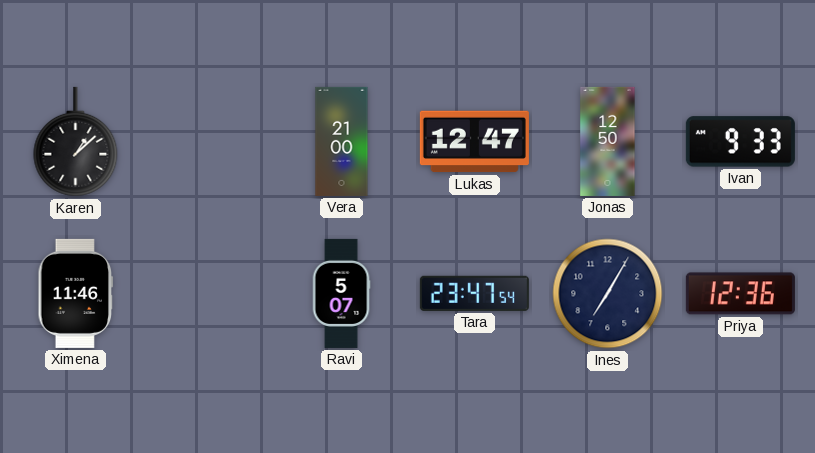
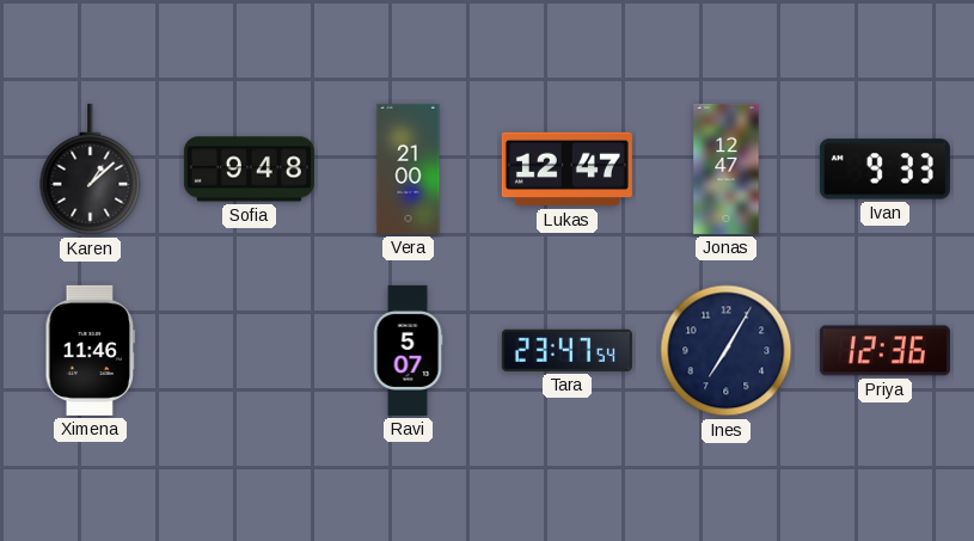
Sofia: none -> 9:48 (249, 170)
Jonas: 12:50 -> 12:47 (727, 168)
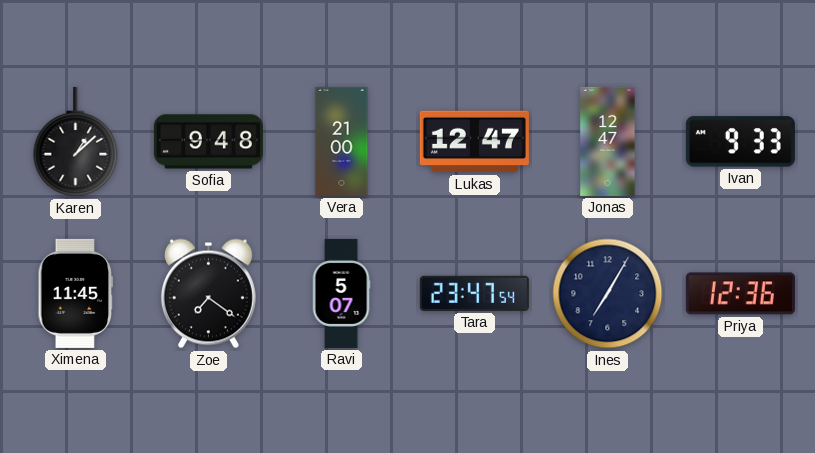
Ximena: 11:46 -> 11:45 (76, 293)
Zoe: none -> 7:21 (208, 294)
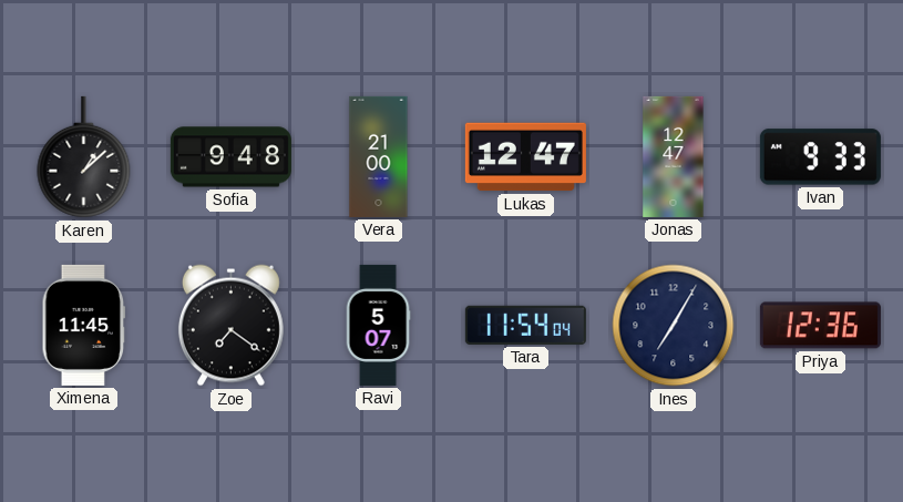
Tara: 23:47 -> 11:54 (525, 325)
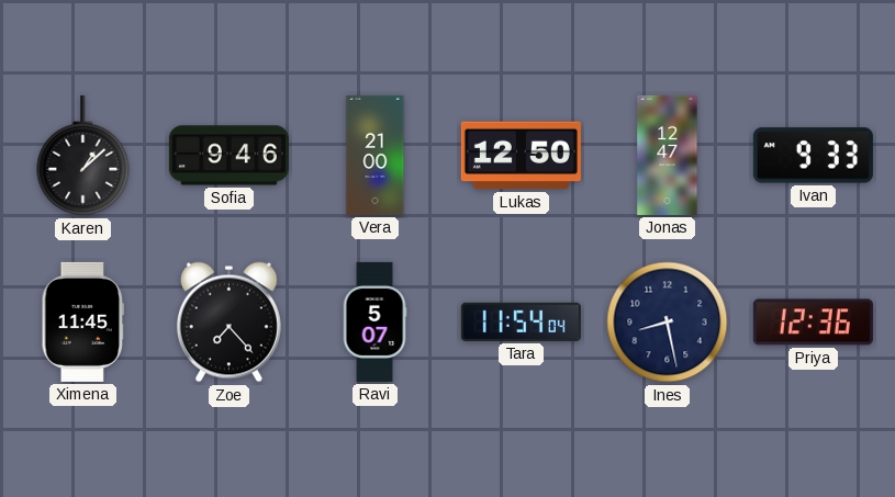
Sofia: 9:48 -> 9:46 (228, 156)
Lukas: 12:47 -> 12:50 (521, 156)
Zoe: 7:21 -> 7:23 (228, 323)
Ines: 7:05 -> 8:28 (668, 323)
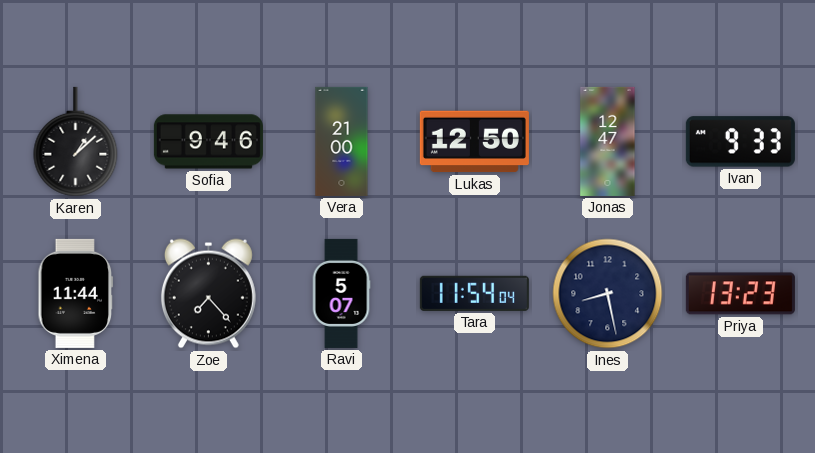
Ximena: 11:45 -> 11:44 (76, 293)
Priya: 12:36 -> 13:23 (740, 294)
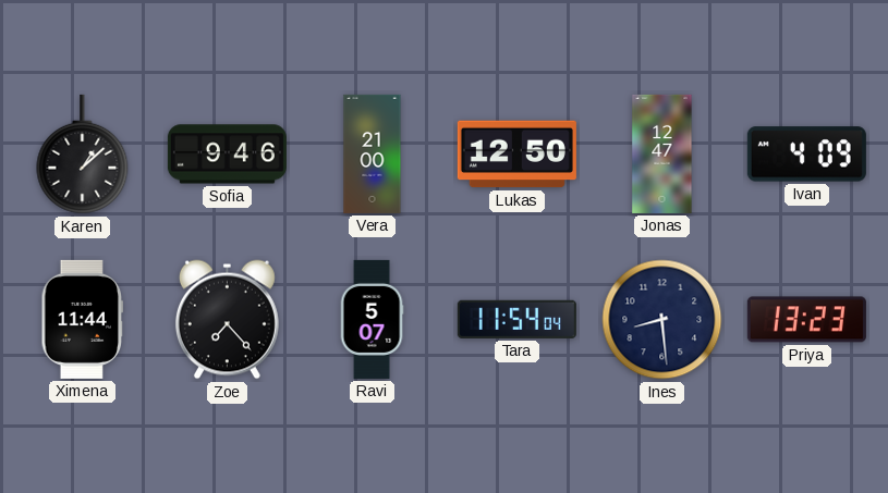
Ivan: 9:33 -> 4:09 (806, 155)
Ines: 8:28 -> 8:29 (662, 320)
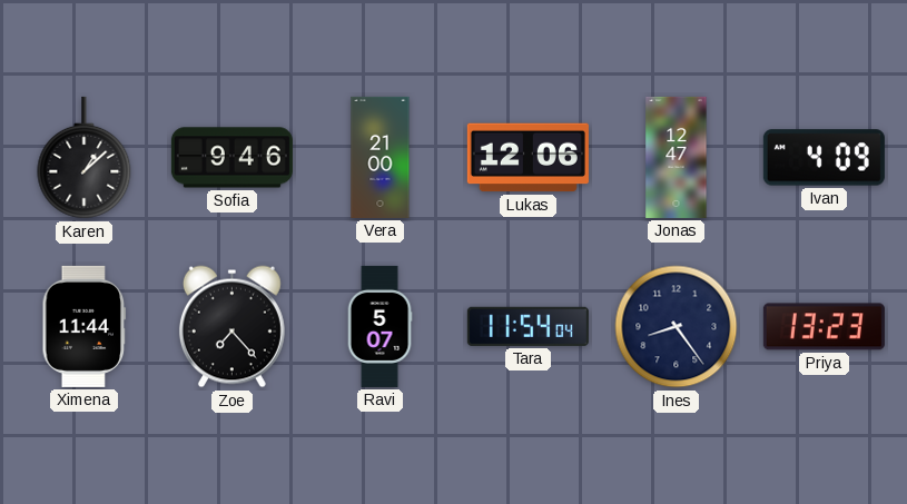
Lukas: 12:50 -> 12:06 (528, 158)
Ines: 8:29 -> 8:24 (677, 327)
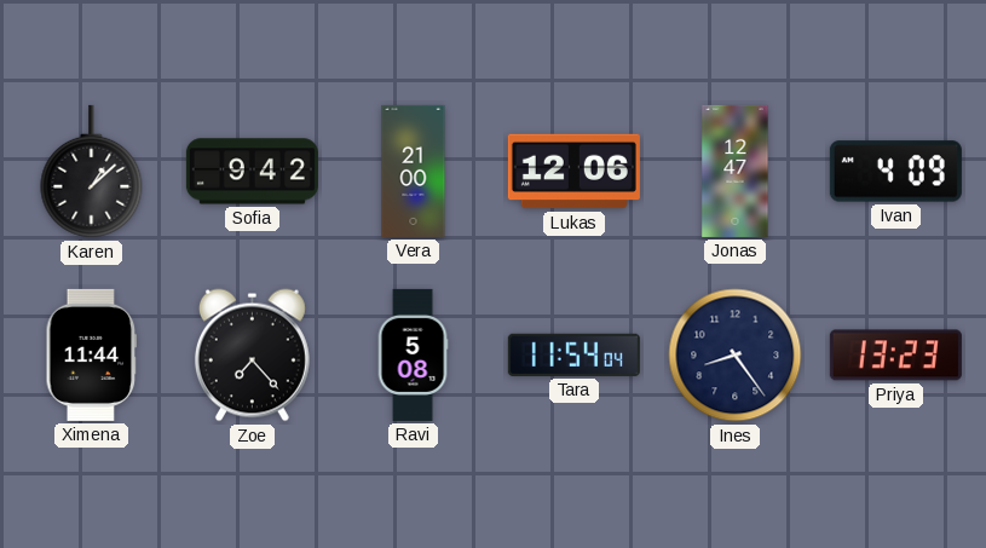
Sofia: 9:46 -> 9:42 (252, 172)
Ravi: 5:07 -> 5:08 (413, 354)
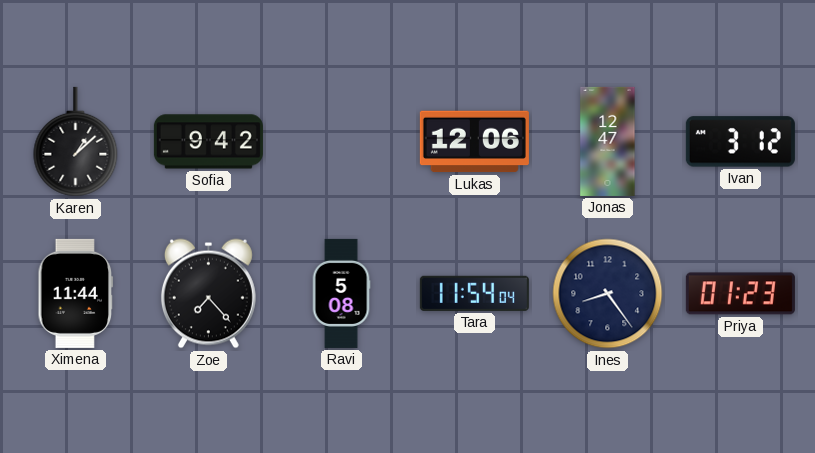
Vera: 21:00 -> none (414, 171)
Ivan: 4:09 -> 3:12 (740, 142)
Priya: 13:23 -> 01:23 (740, 294)
